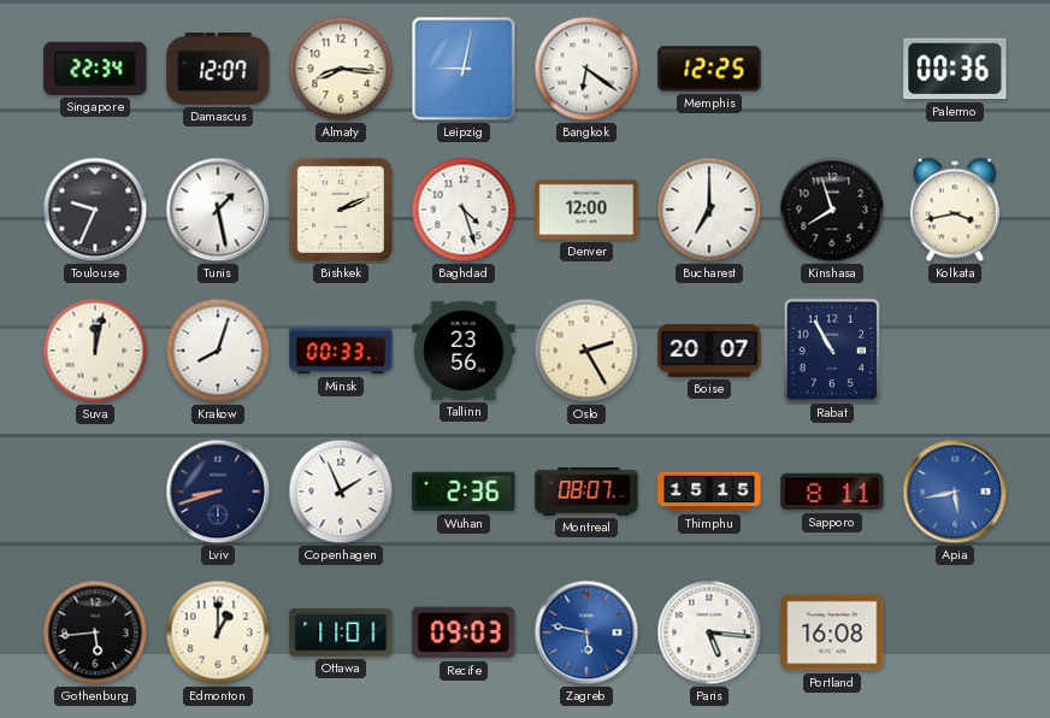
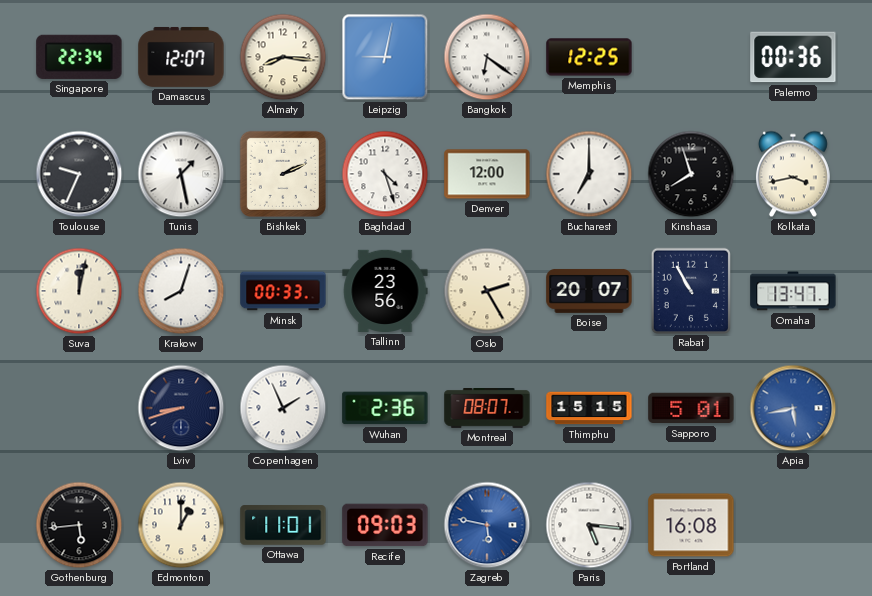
Omaha: none -> 13:47 (793, 291)
Sapporo: 8:11 -> 5:01 (691, 408)
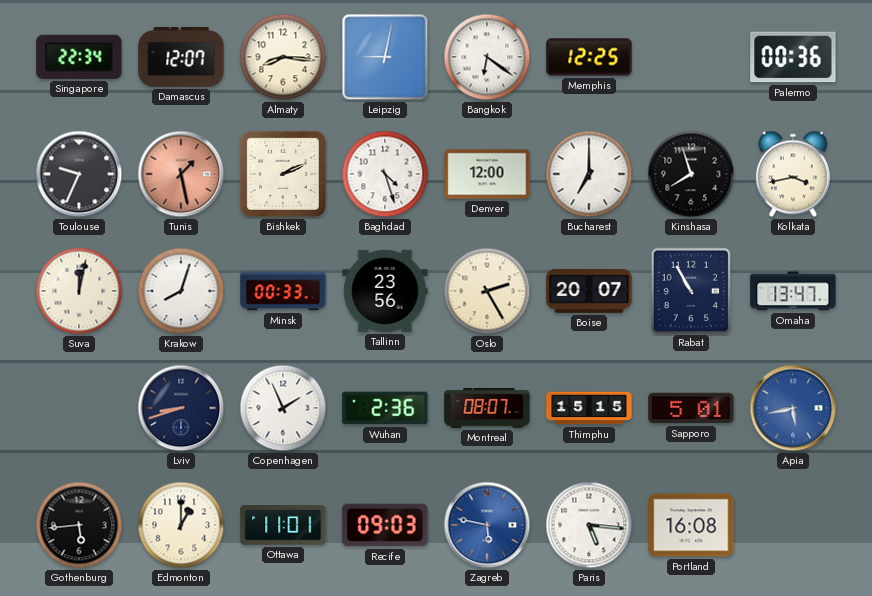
Tunis dial: white -> salmon (181, 174)
